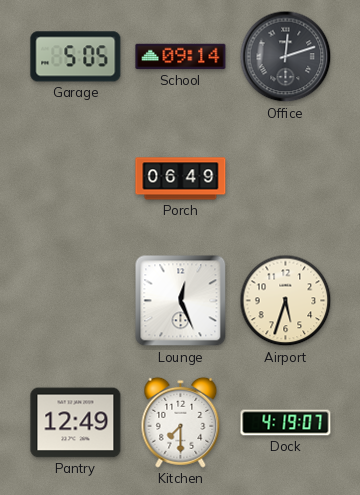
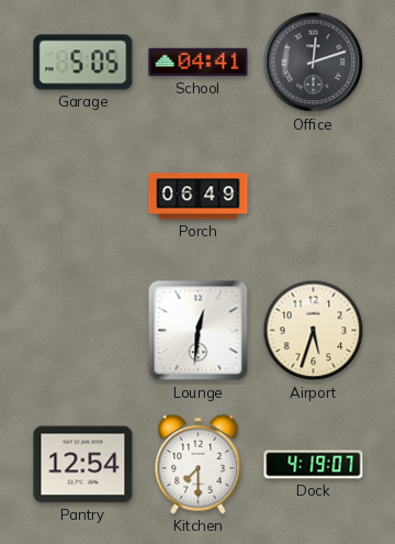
School: 09:14 -> 04:41 (199, 63)
Lounge: 12:26 -> 12:31 (199, 331)
Pantry: 12:49 -> 12:54 (83, 465)
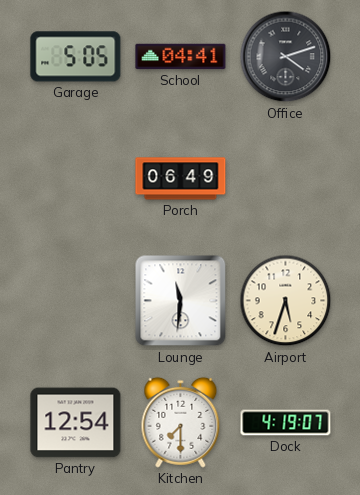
Office: 12:12 -> 4:12 (286, 57)
Lounge: 12:31 -> 11:31 (181, 301)
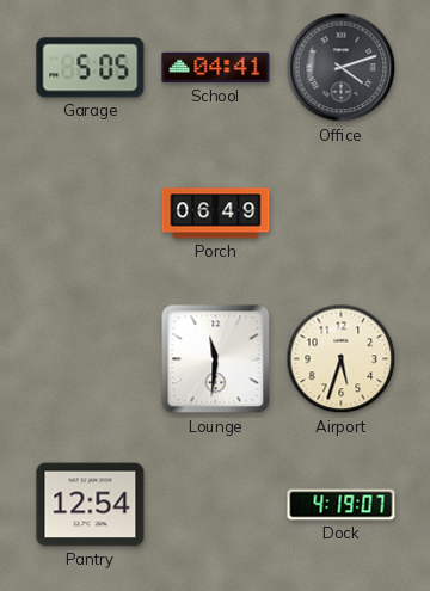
Kitchen: 7:30 -> none (181, 422)
